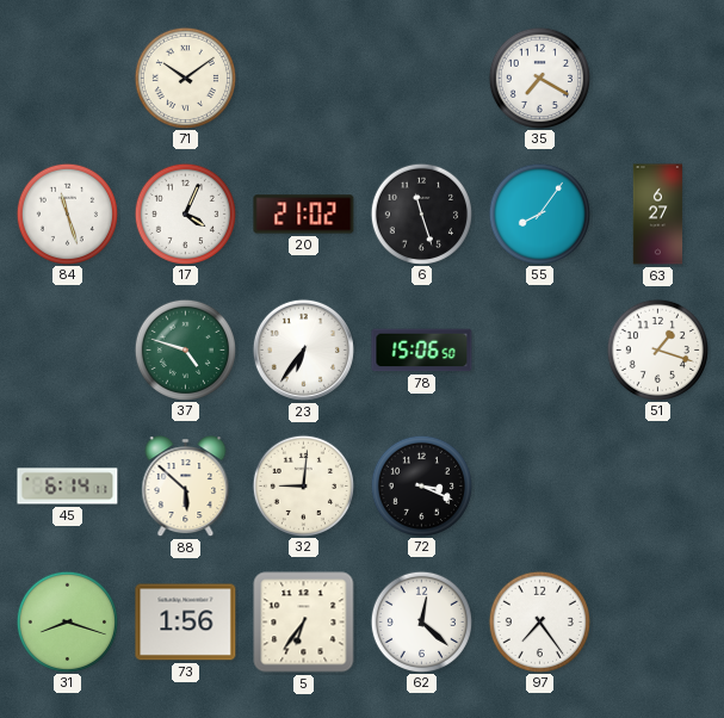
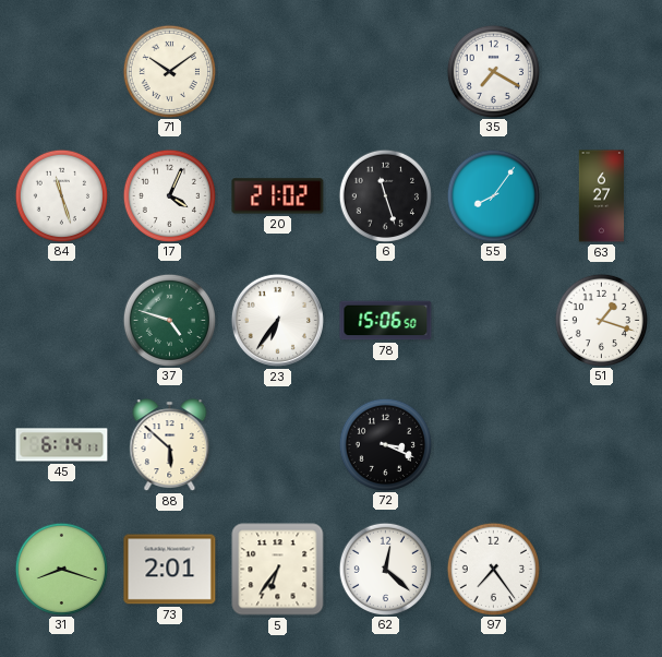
32: 9:01 -> none (303, 485)
73: 1:56 -> 2:01 (170, 570)
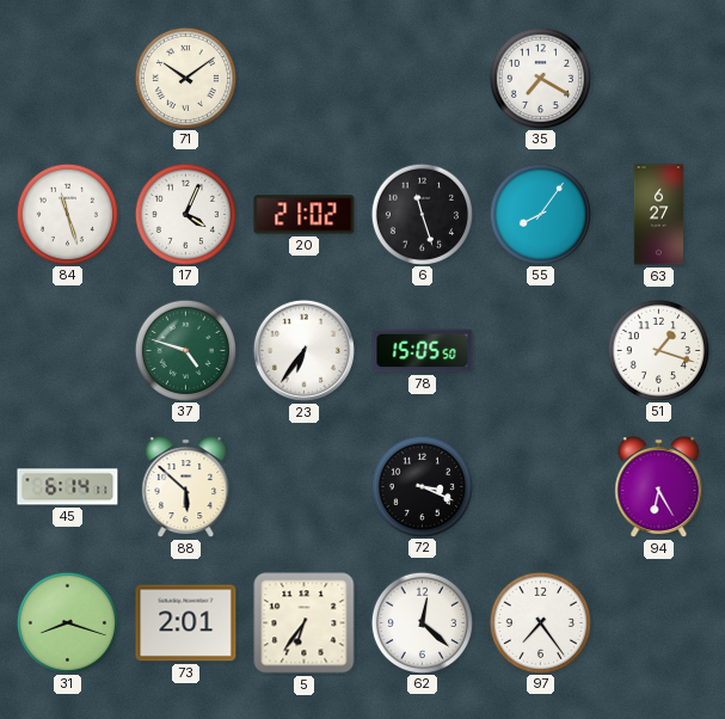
78: 15:06 -> 15:05 (423, 351)
94: none -> 6:25 (659, 487)
